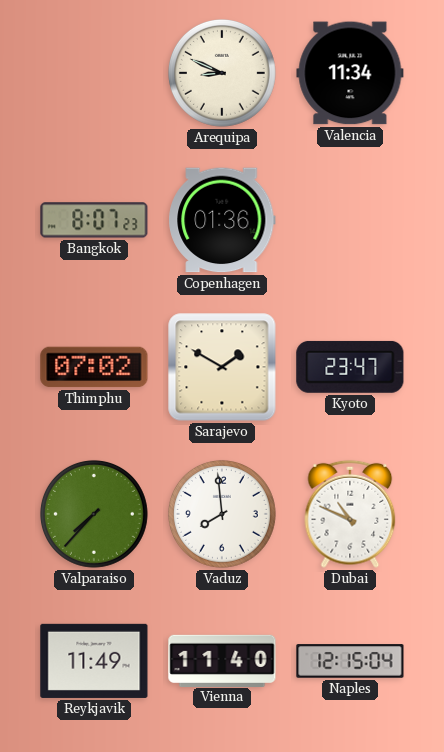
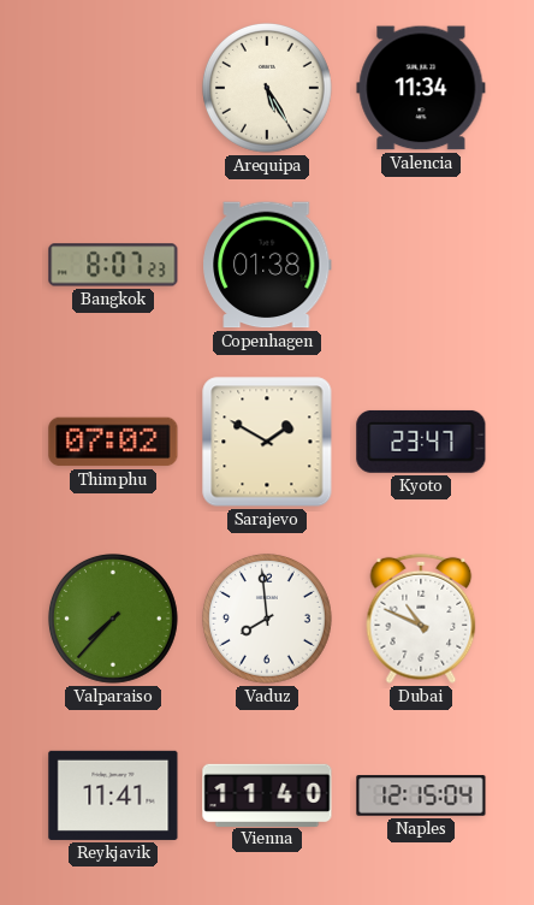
Arequipa: 8:49 -> 5:25 (267, 88)
Copenhagen: 01:36 -> 01:38 (267, 265)
Reykjavik: 11:49 -> 11:41 (113, 795)
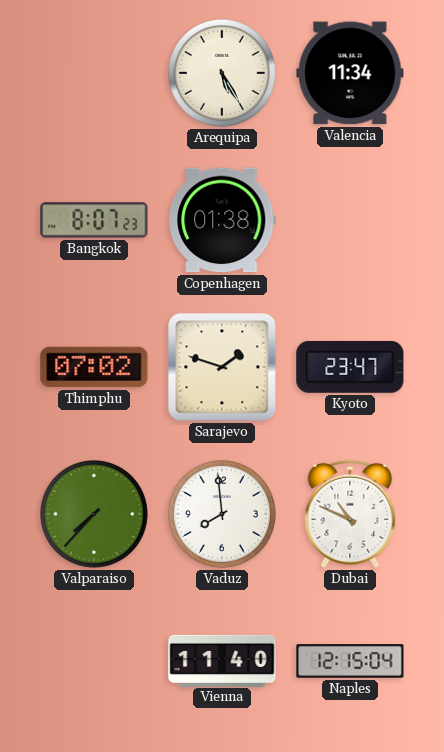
Sarajevo: 1:50 -> 1:48 (222, 367)
Reykjavik: 11:41 -> none (113, 795)
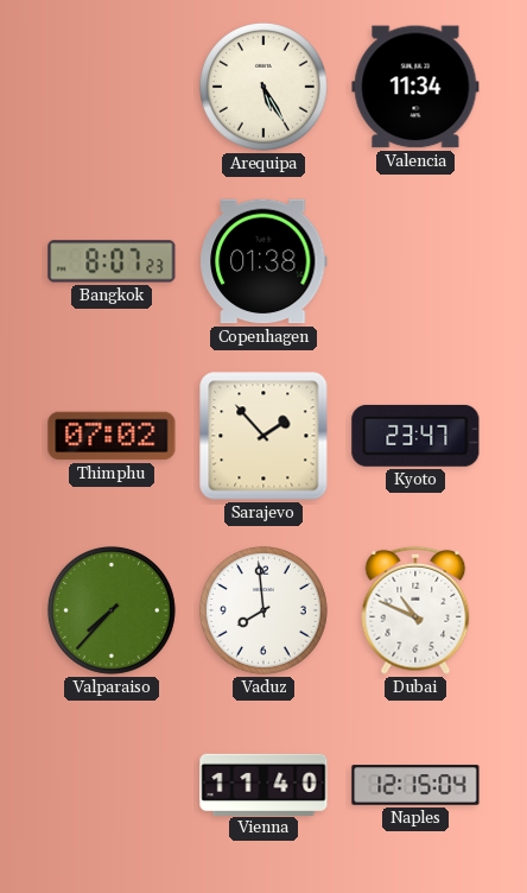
Sarajevo: 1:48 -> 1:53 (263, 436)
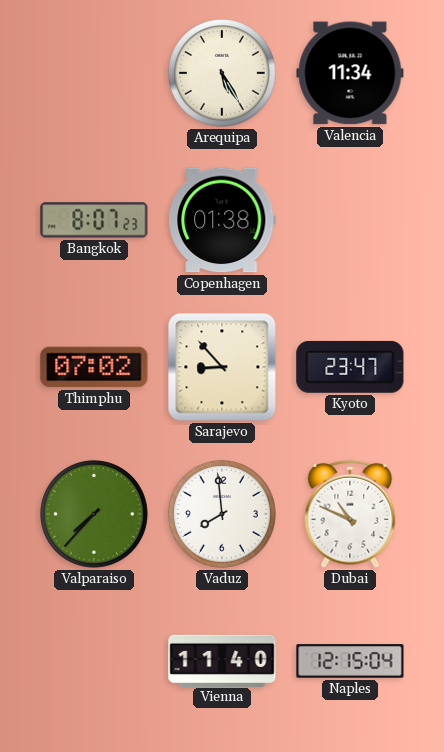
Sarajevo: 1:53 -> 8:53 (222, 367)
